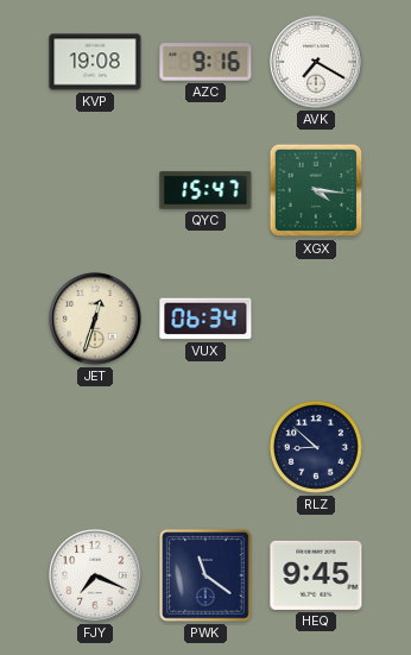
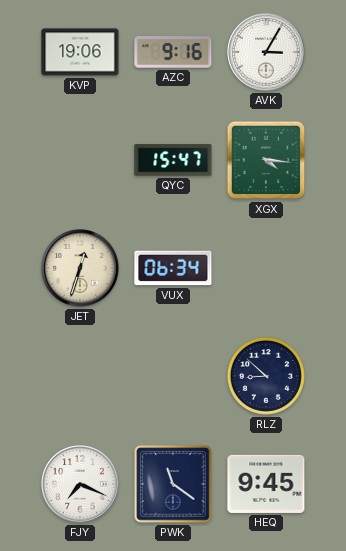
KVP: 19:08 -> 19:06 (80, 52)
AVK: 7:20 -> 3:05 (266, 52)
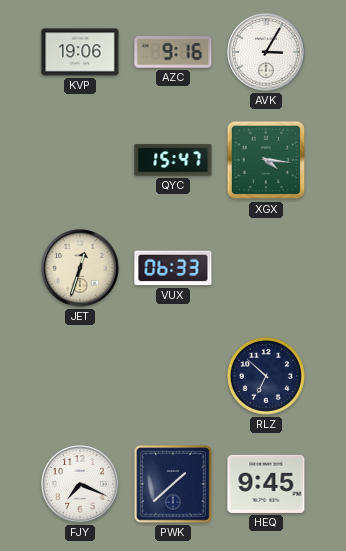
VUX: 06:34 -> 06:33 (173, 268)
RLZ: 8:52 -> 6:52 (266, 376)
PWK: 11:21 -> 1:38 (173, 484)
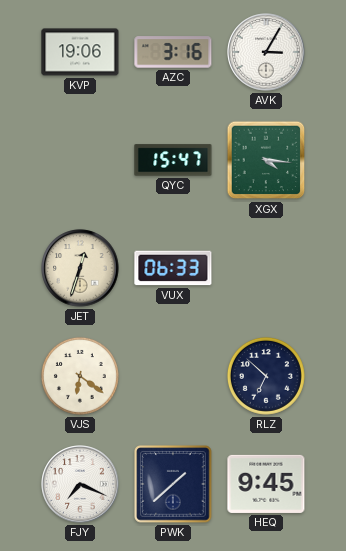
AZC: 9:16 -> 3:16 (173, 52)
VJS: none -> 6:21 (80, 376)
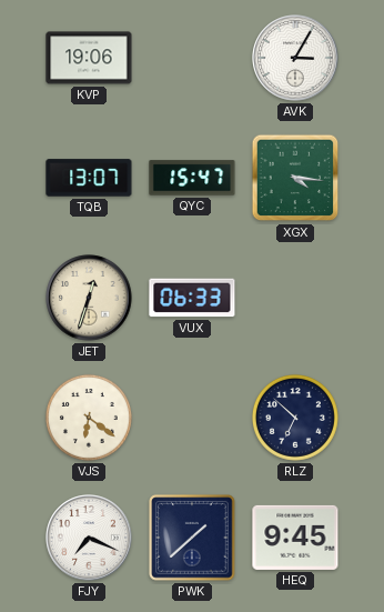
AZC: 3:16 -> none (173, 52)
TQB: none -> 13:07 (89, 178)
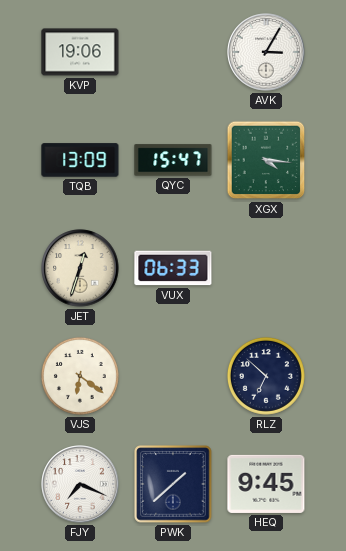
TQB: 13:07 -> 13:09 (80, 160)
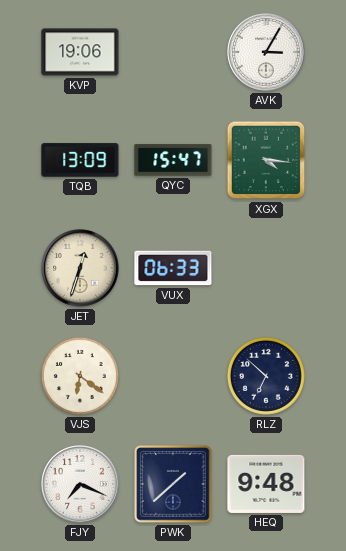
HEQ: 9:45 -> 9:48 (266, 484)
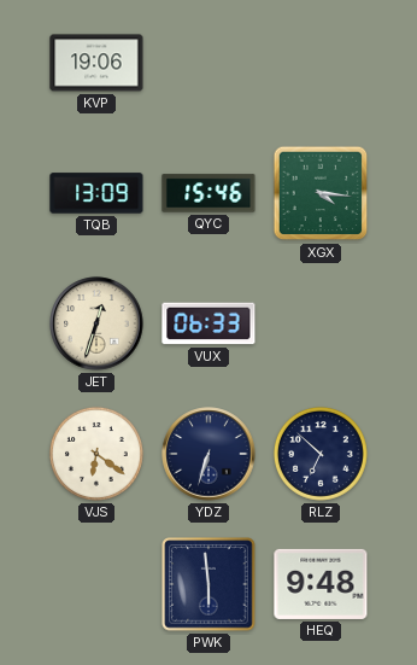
AVK: 3:05 -> none (266, 52)
QYC: 15:47 -> 15:46 (208, 193)
YDZ: none -> 6:33 (208, 454)
FJY: 7:19 -> none (80, 484)
PWK: 1:38 -> 5:59 (208, 584)
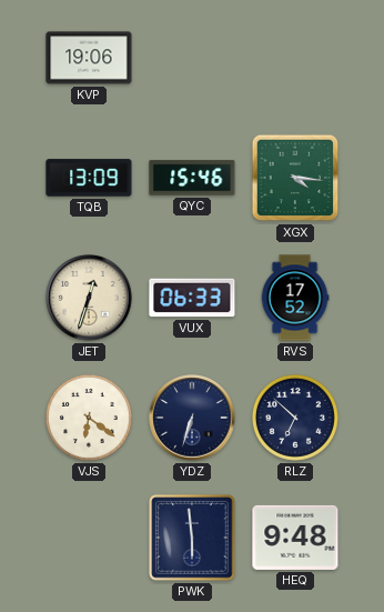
RVS: none -> 17:52 (295, 298)
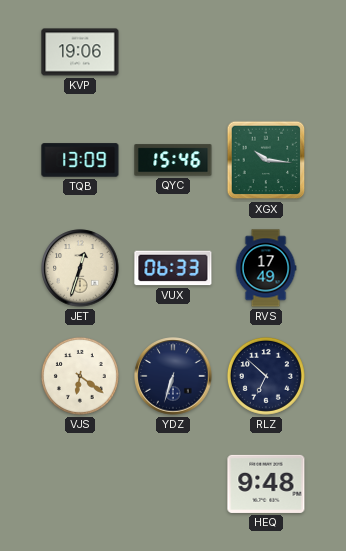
XGX: 4:16 -> 10:16 (266, 160)
RVS: 17:52 -> 17:49 (266, 268)
PWK: 5:59 -> none (192, 538)
